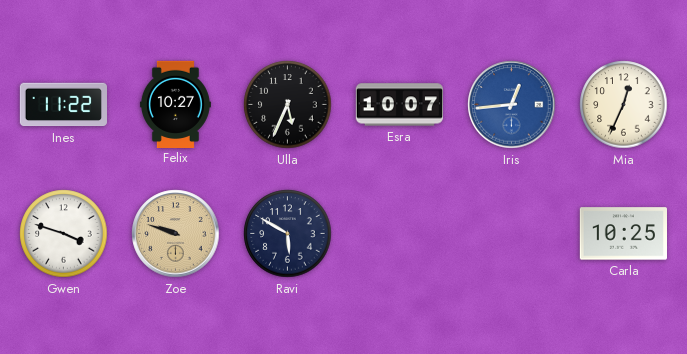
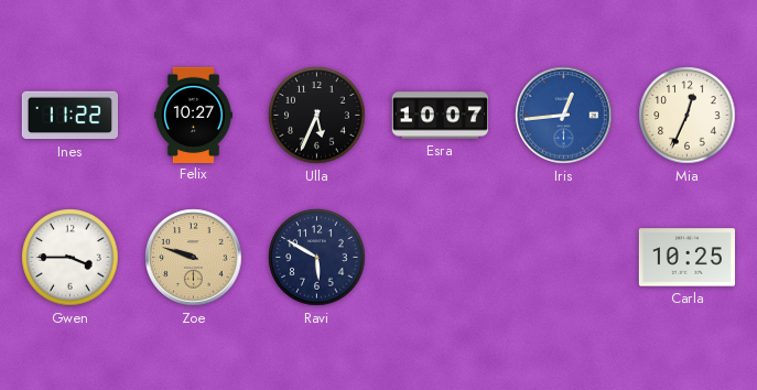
Gwen: 3:48 -> 3:45 (71, 258)
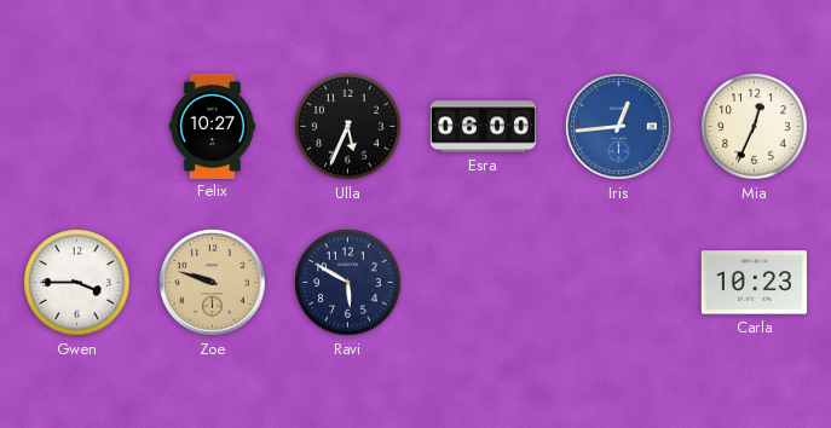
Ines: 11:22 -> none (69, 116)
Esra: 10:07 -> 06:00 (483, 127)
Carla: 10:25 -> 10:23 (754, 283)
